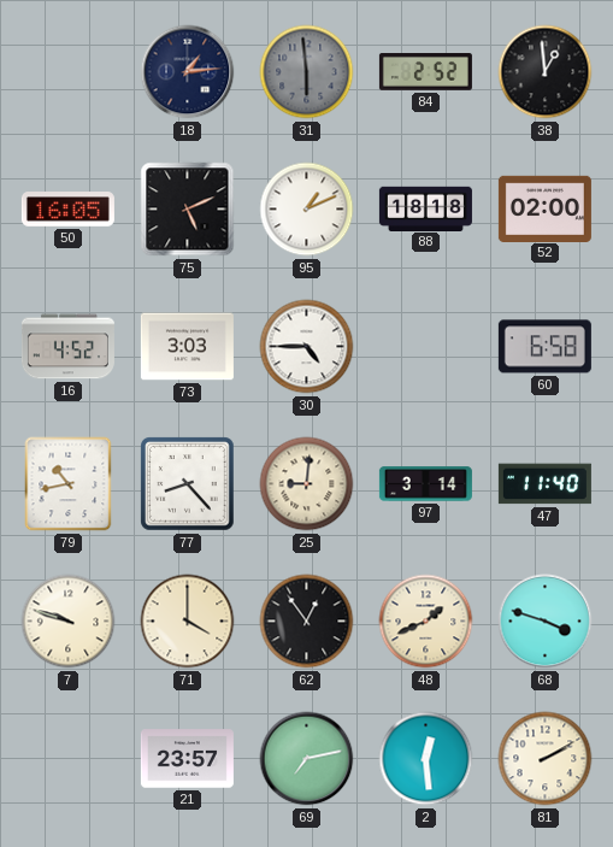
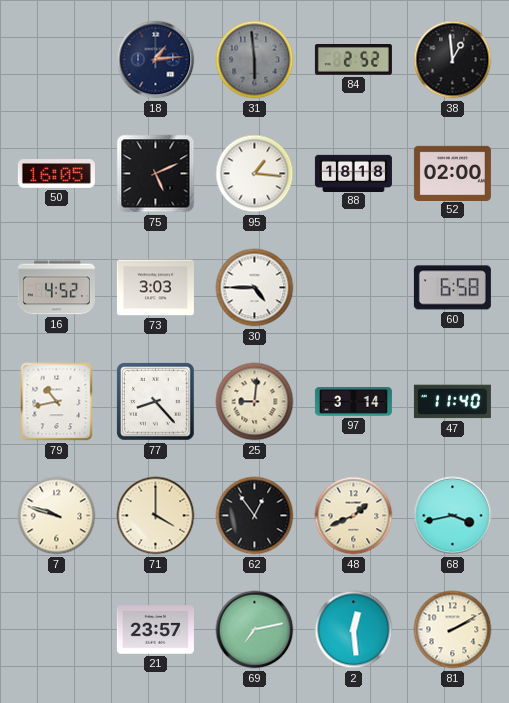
95: 1:11 -> 1:16 (255, 174)
68: 3:48 -> 3:43 (453, 516)
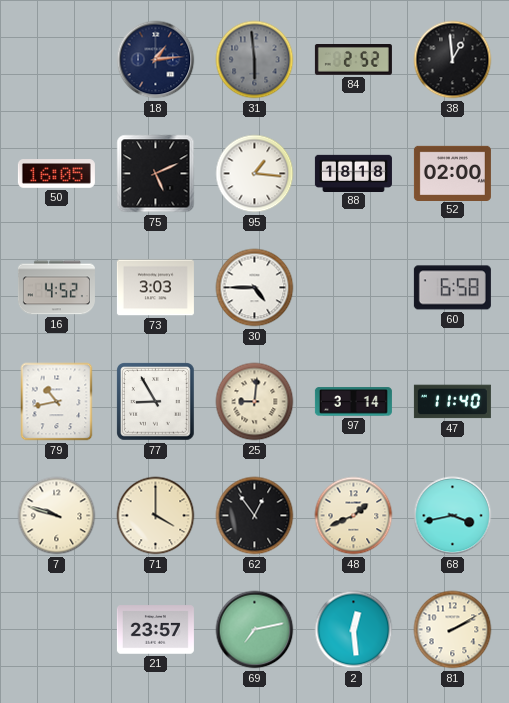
77: 8:23 -> 8:55 (156, 402)
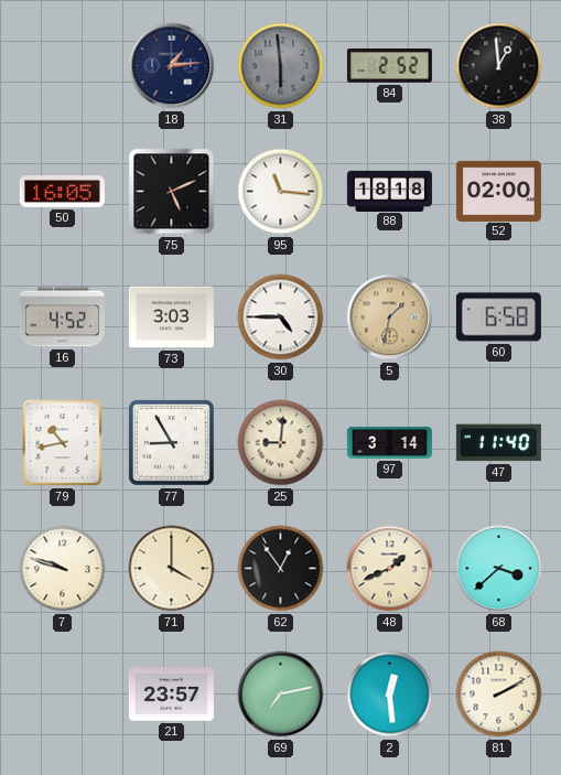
95: 1:16 -> 11:16 (281, 192)
5: none -> 1:32 (390, 317)
68: 3:43 -> 3:38 (499, 569)
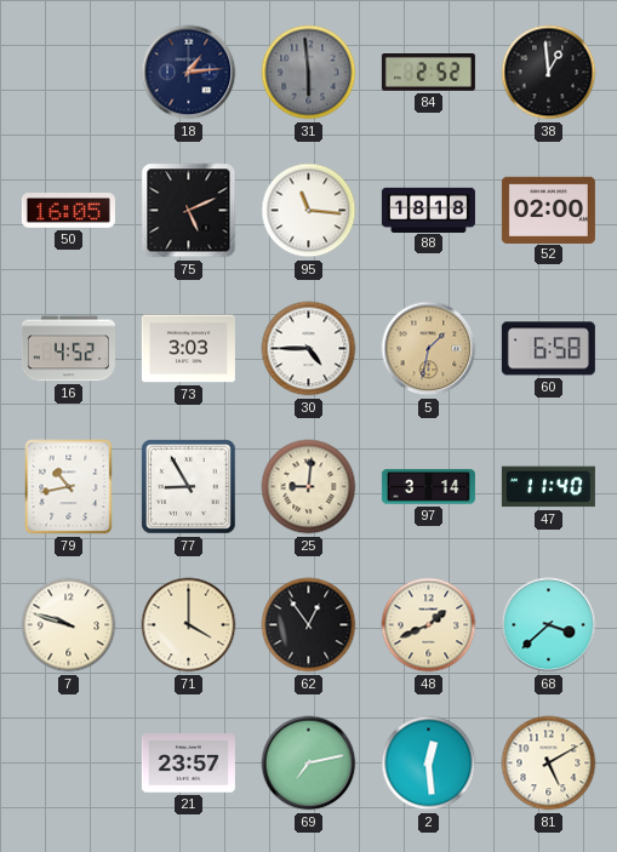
81: 2:10 -> 5:10 (549, 764)
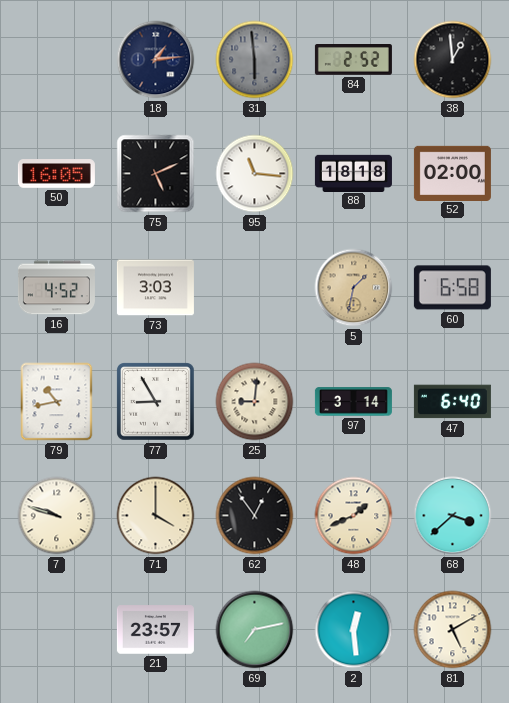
30: 4:45 -> none (309, 349)
47: 11:40 -> 6:40 (452, 402)
